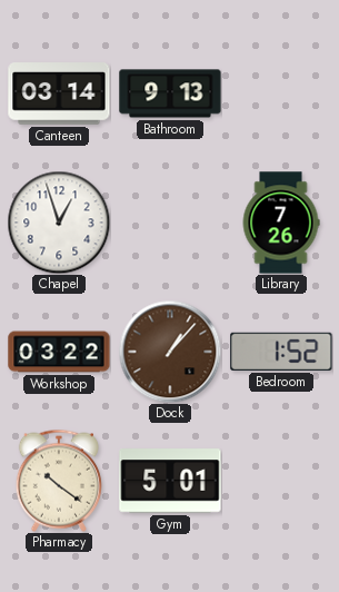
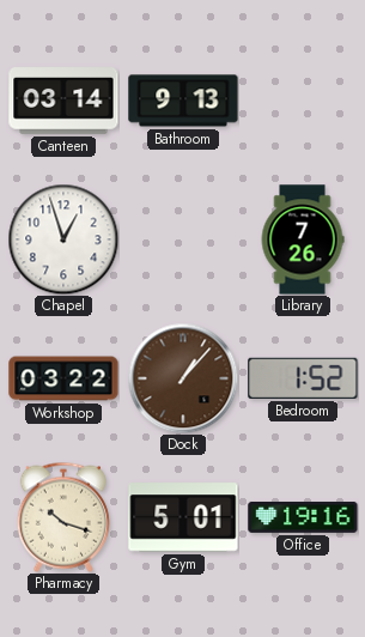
Pharmacy: 10:21 -> 10:18 (63, 517)
Office: none -> 19:16 (303, 517)
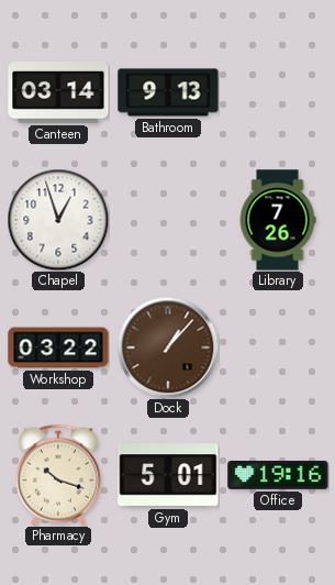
Bedroom: 1:52 -> none (303, 378)
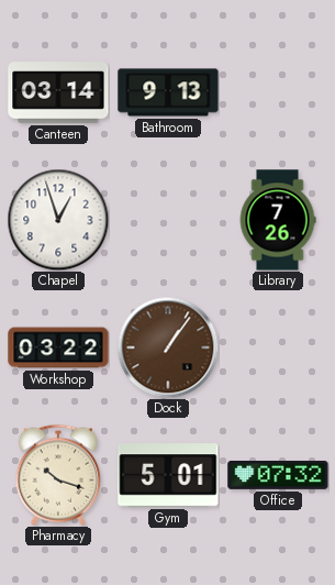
Dock: 1:07 -> 1:06 (168, 347)
Office: 19:16 -> 07:32 (278, 475)
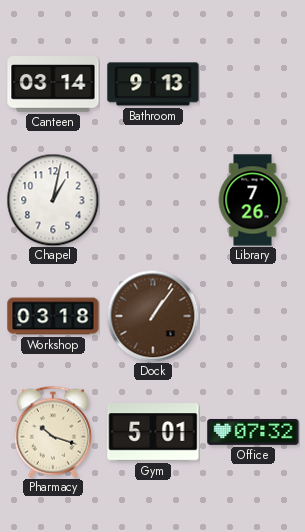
Chapel: 12:57 -> 1:02 (53, 200)
Workshop: 03:22 -> 03:18 (53, 316)
